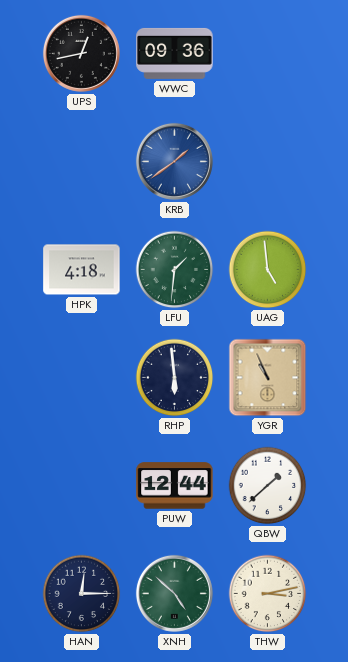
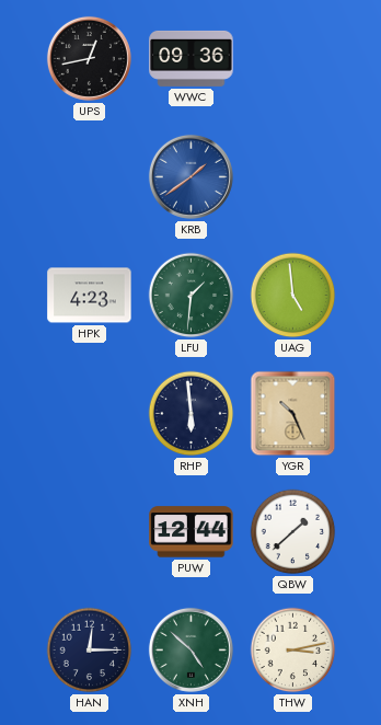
HPK: 4:18 -> 4:23 (90, 296)
YGR: 10:56 -> 10:26 (293, 414)
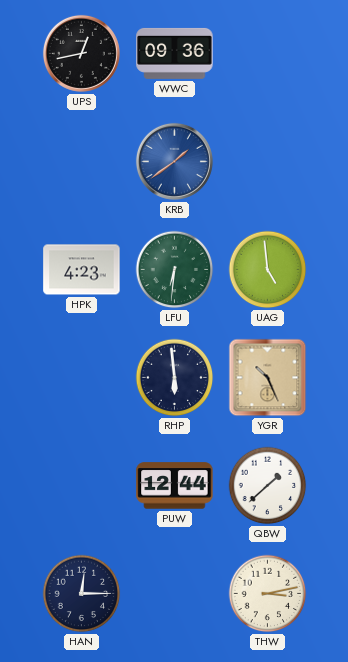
LFU: 1:31 -> 6:31 (175, 270)
XNH: 4:52 -> none (190, 649)
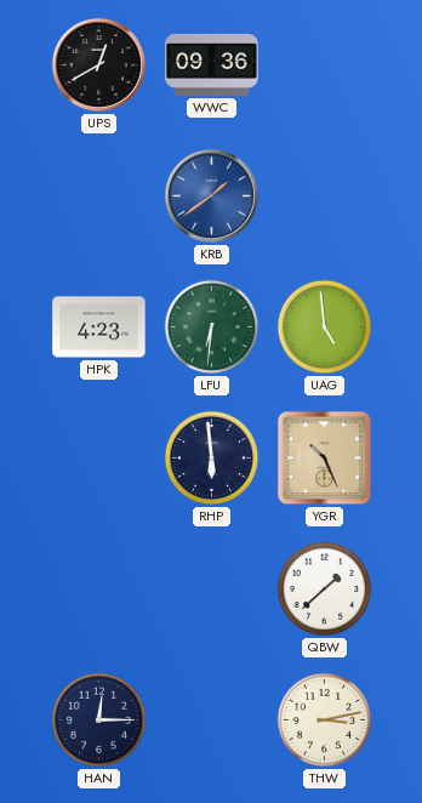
UPS: 12:43 -> 12:40 (98, 64)
PUW: 12:44 -> none (175, 486)
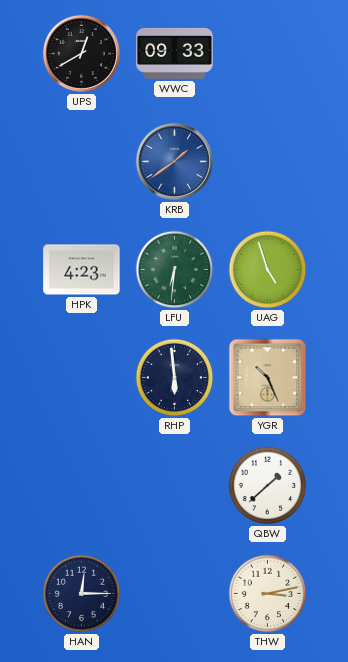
WWC: 09:36 -> 09:33 (175, 53)
UAG: 4:59 -> 4:57 (268, 270)
